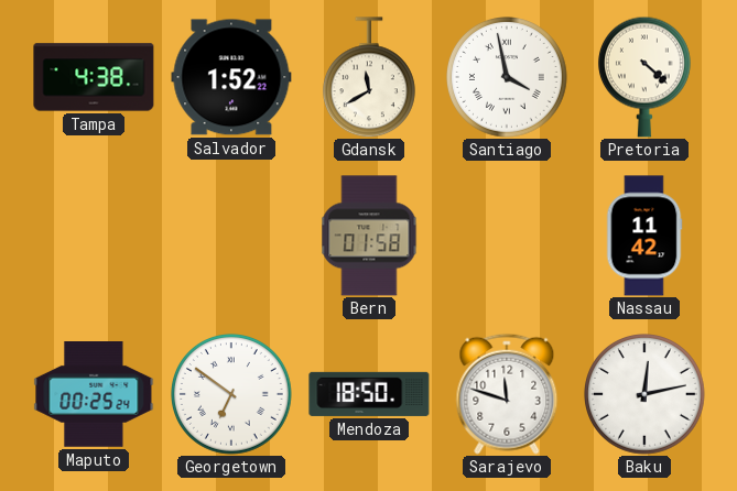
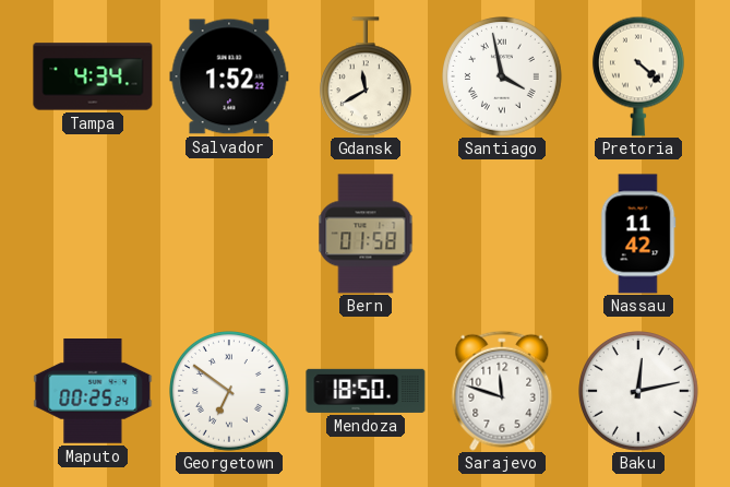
Tampa: 4:38 -> 4:34 (93, 76)
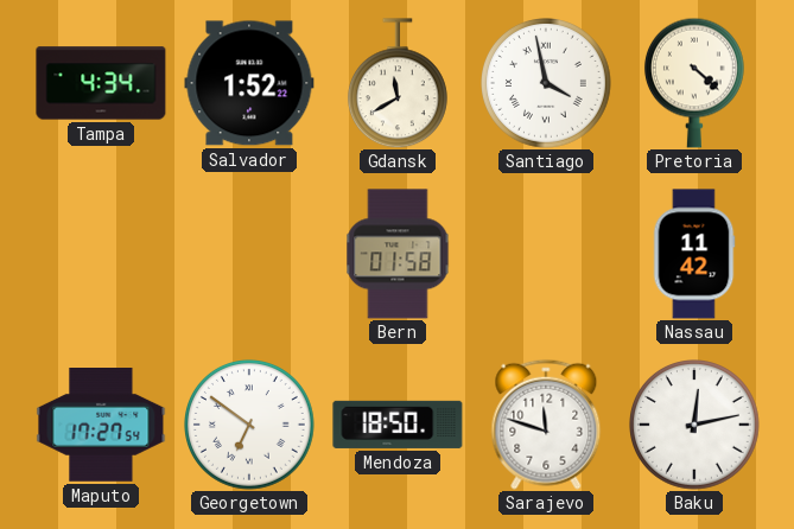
Maputo: 00:25 -> 17:27 (101, 426)
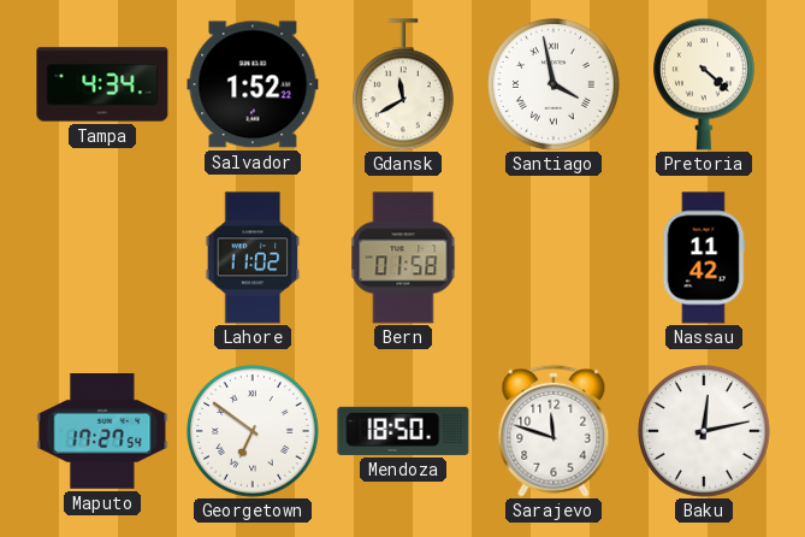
Lahore: none -> 11:02 (253, 258)
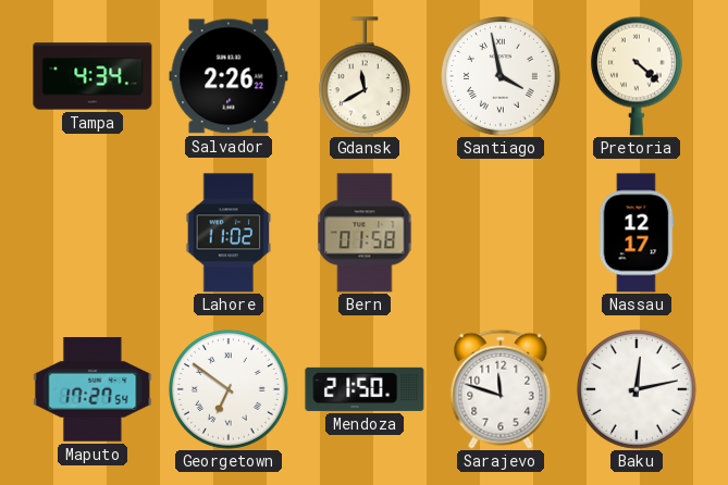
Salvador: 1:52 -> 2:26 (229, 76)
Nassau: 11:42 -> 12:17 (637, 233)
Mendoza: 18:50 -> 21:50 (365, 389)
